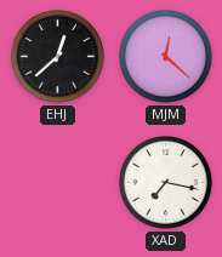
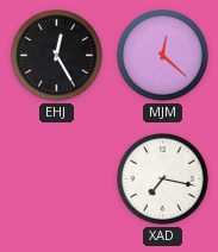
EHJ: 12:38 -> 12:25 (56, 55)
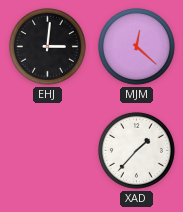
EHJ: 12:25 -> 3:01 (47, 46)
XAD: 7:17 -> 1:37 (136, 150)
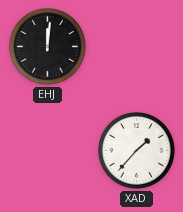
EHJ: 3:01 -> 12:01 (47, 46)
MJM: 12:22 -> none (136, 46)
